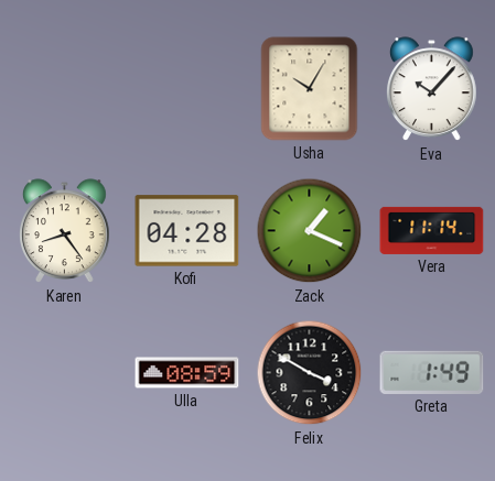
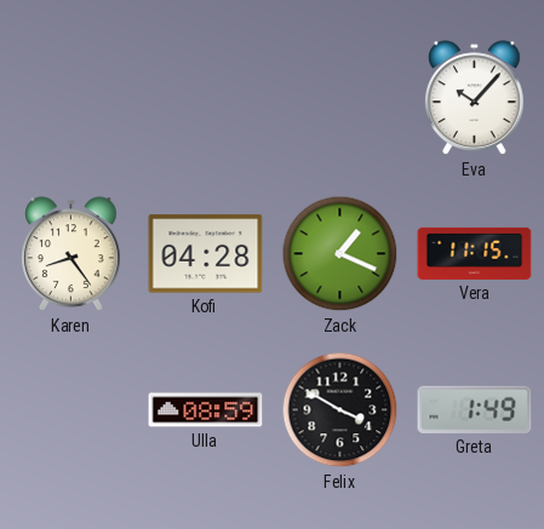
Usha: 10:05 -> none (310, 89)
Vera: 11:14 -> 11:15 (475, 253)
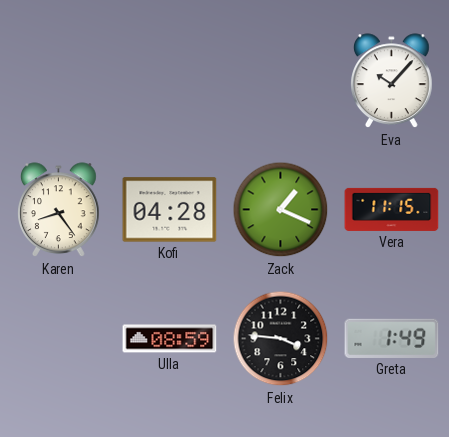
Felix: 3:50 -> 3:46 (281, 339)
